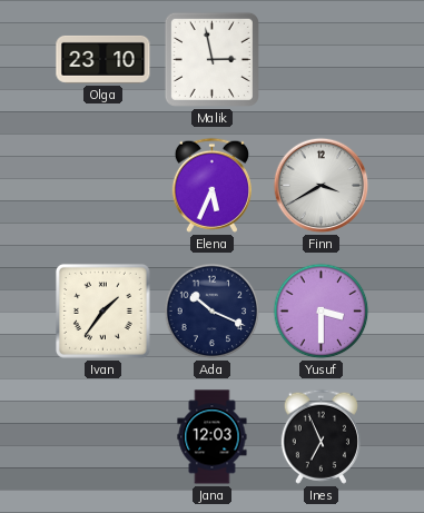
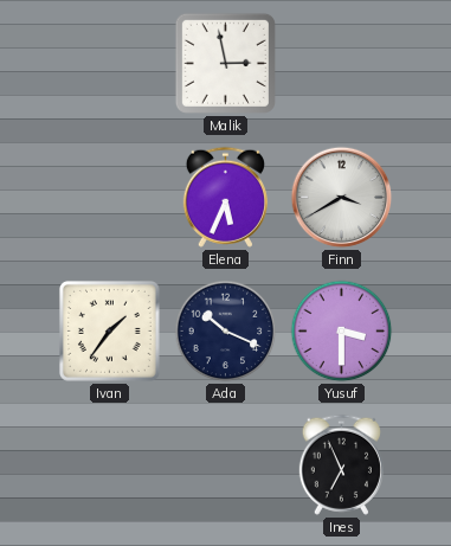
Olga: 23:10 -> none (103, 59)
Jana: 12:03 -> none (213, 437)
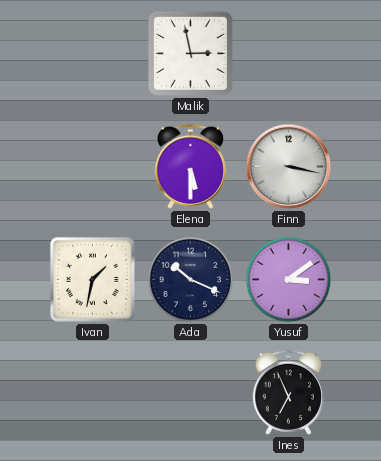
Elena: 5:34 -> 5:30 (190, 166)
Finn: 3:40 -> 3:17 (289, 167)
Ivan: 1:36 -> 1:32 (92, 279)
Yusuf: 3:30 -> 3:09 (289, 280)
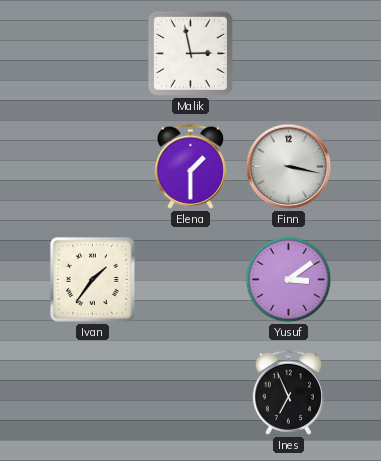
Elena: 5:30 -> 1:30 (190, 166)
Ivan: 1:32 -> 1:36 (92, 279)
Ada: 10:19 -> none (191, 280)
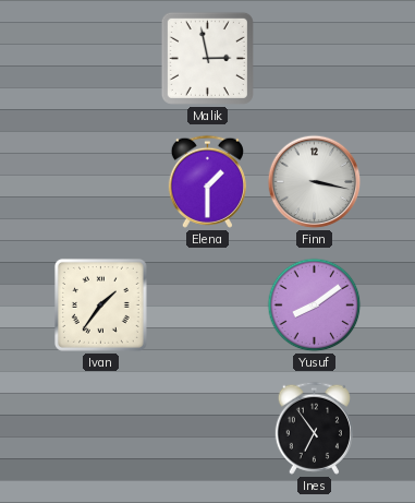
Yusuf: 3:09 -> 8:09 (315, 306)
Ines: 6:56 -> 6:54 (314, 428)
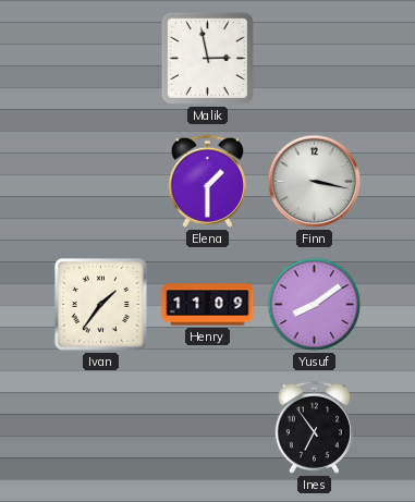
Henry: none -> 11:09 (208, 305)
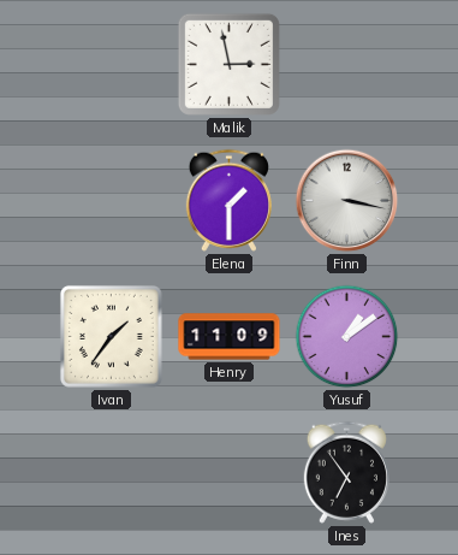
Yusuf: 8:09 -> 1:09 (347, 337)
